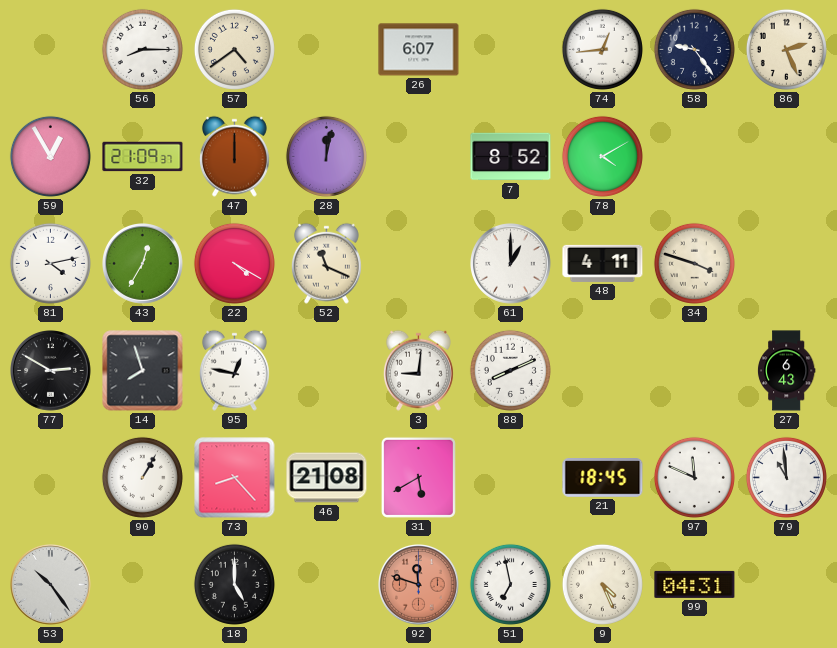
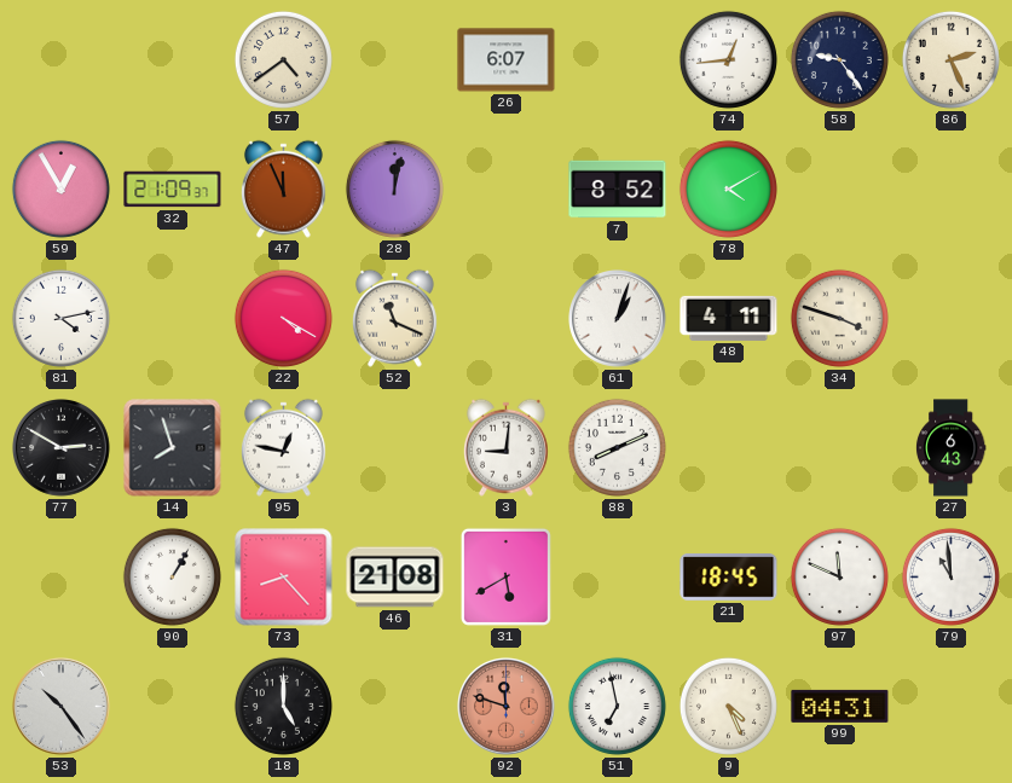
56: 8:15 -> none (142, 49)
47: 12:00 -> 11:56 (283, 188)
43: 12:35 -> none (143, 264)
61: 1:00 -> 1:03 (618, 319)
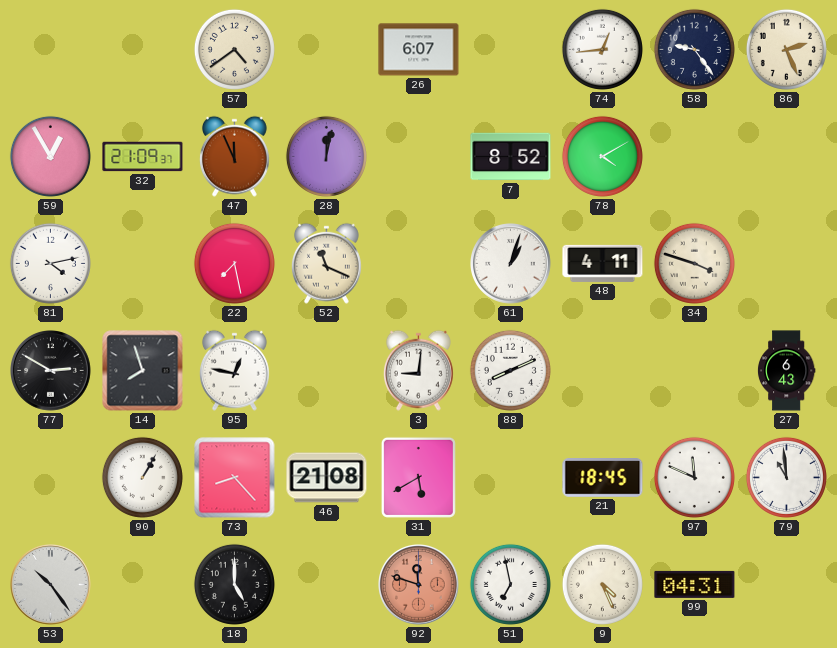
22: 4:20 -> 7:28 (234, 263)
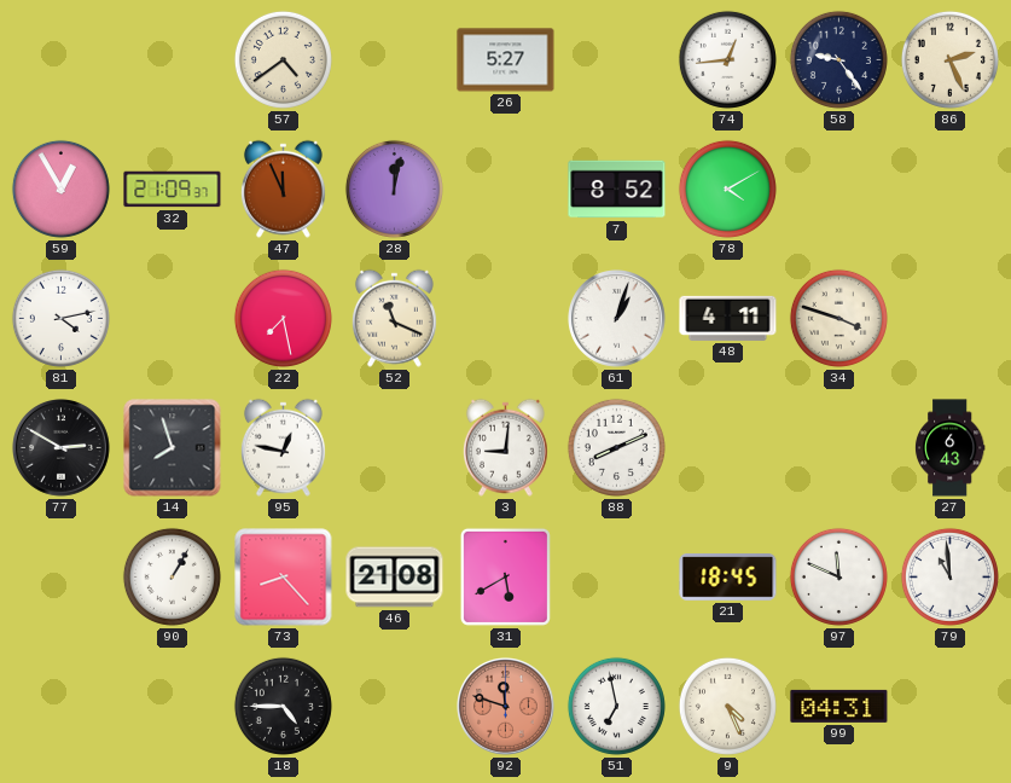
26: 6:07 -> 5:27 (506, 60)
53: 10:24 -> none (51, 585)
18: 5:00 -> 4:45 (283, 706)
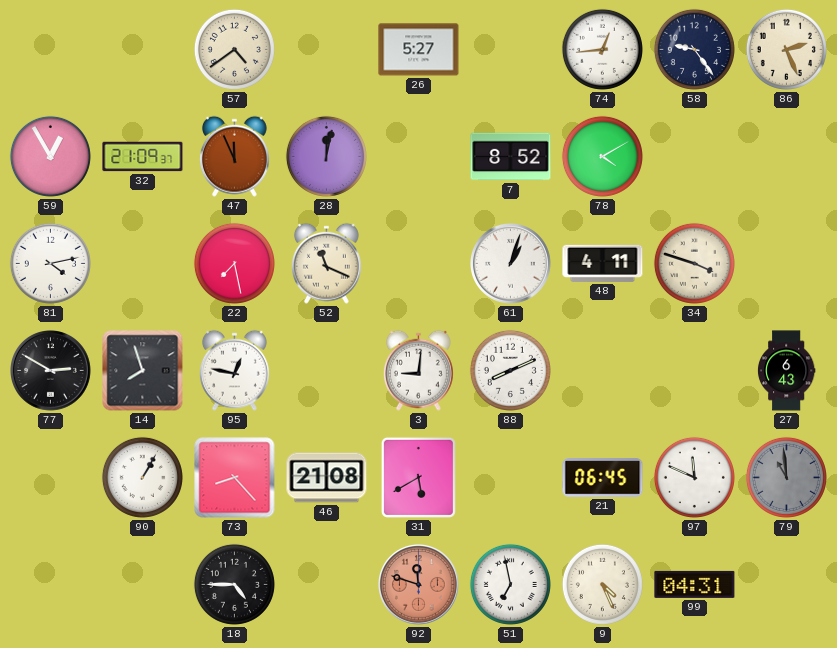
21: 18:45 -> 06:45 (603, 478)
79 dial: white -> grey (786, 477)
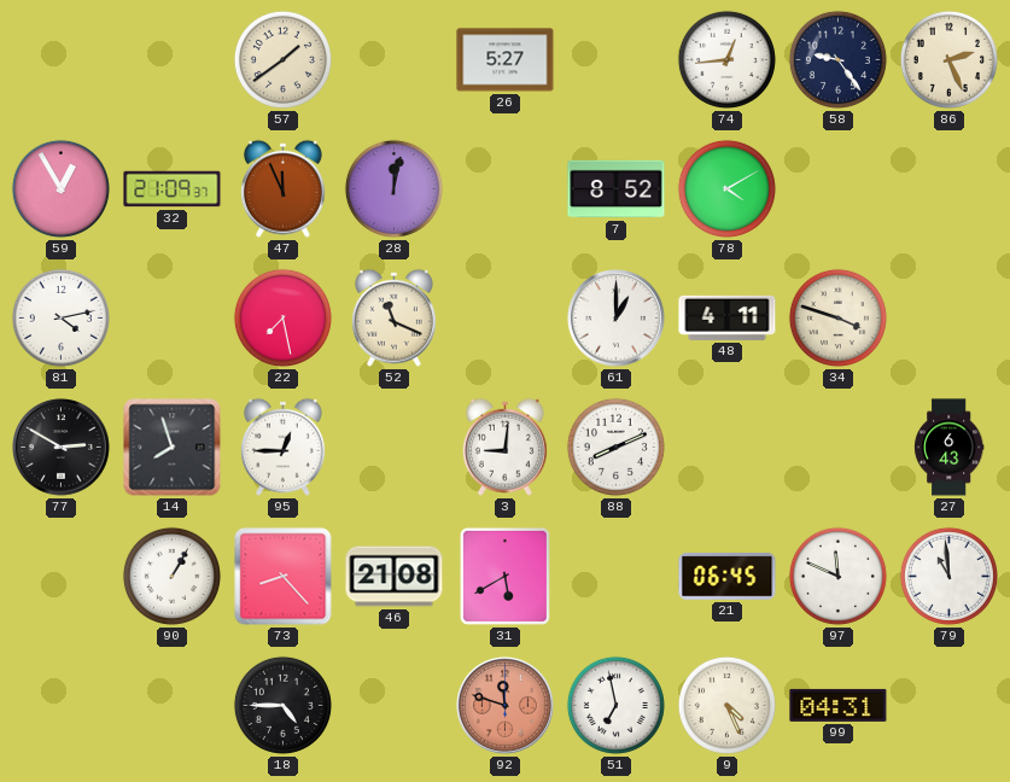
57: 4:39 -> 1:39 (282, 59)
61: 1:03 -> 1:00 (617, 319)
95: 12:47 -> 12:45 (282, 447)
79 dial: grey -> white (948, 576)
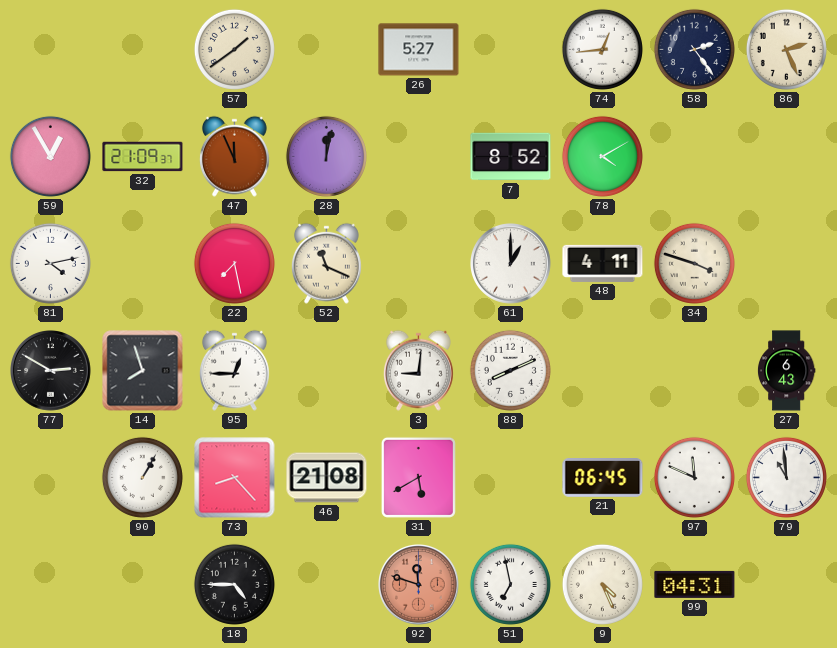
58: 9:24 -> 2:24 (694, 49)
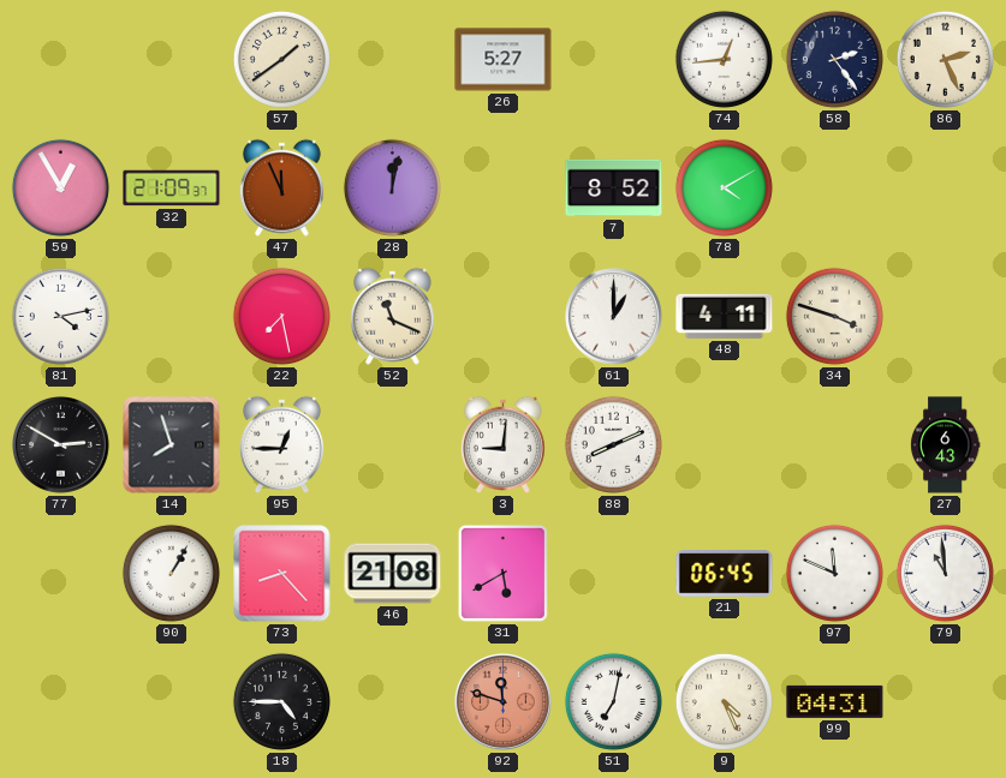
51: 6:58 -> 7:02 (613, 701)
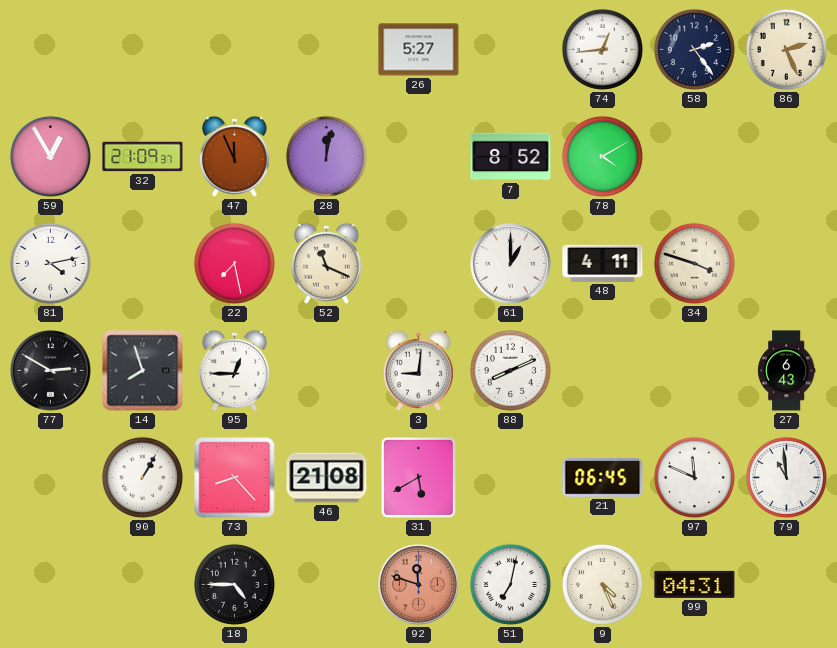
57: 1:39 -> none (281, 59)
